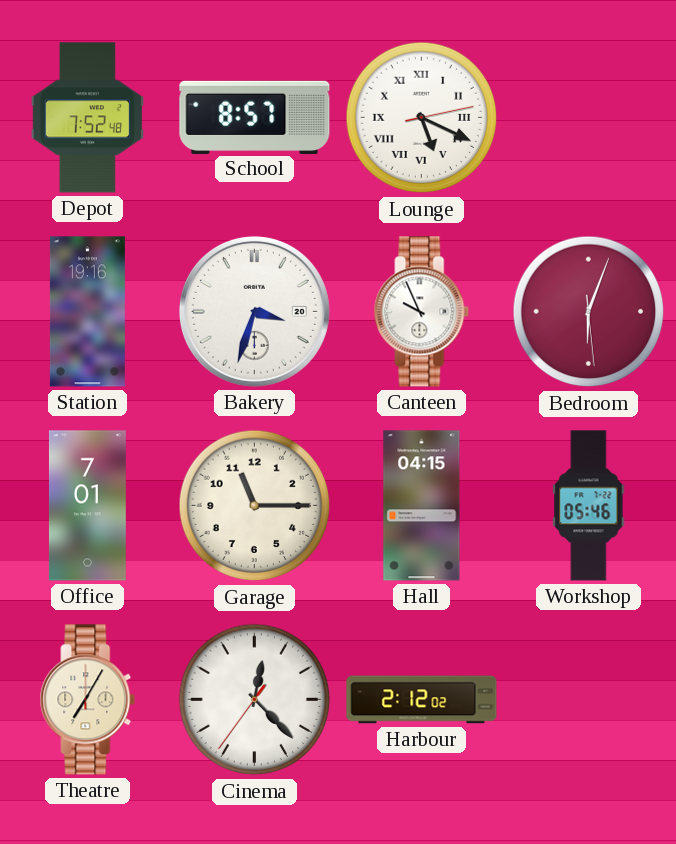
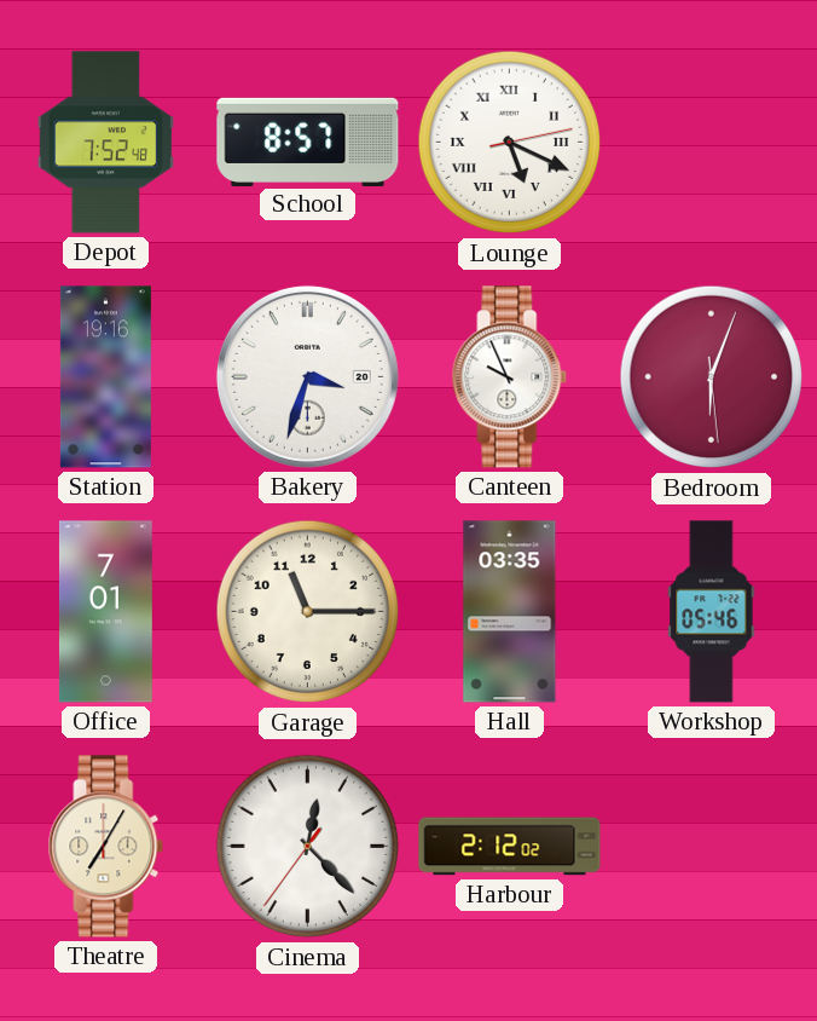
Hall: 04:15 -> 03:35 (510, 612)
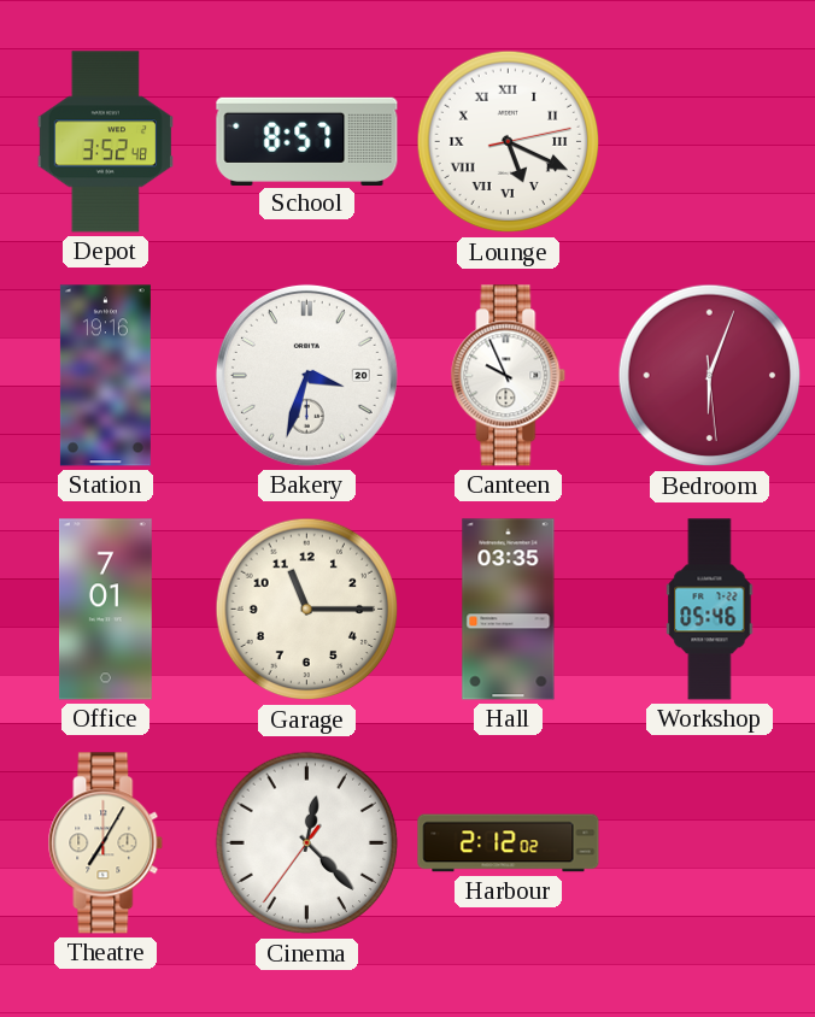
Depot: 7:52 -> 3:52 (105, 142)
